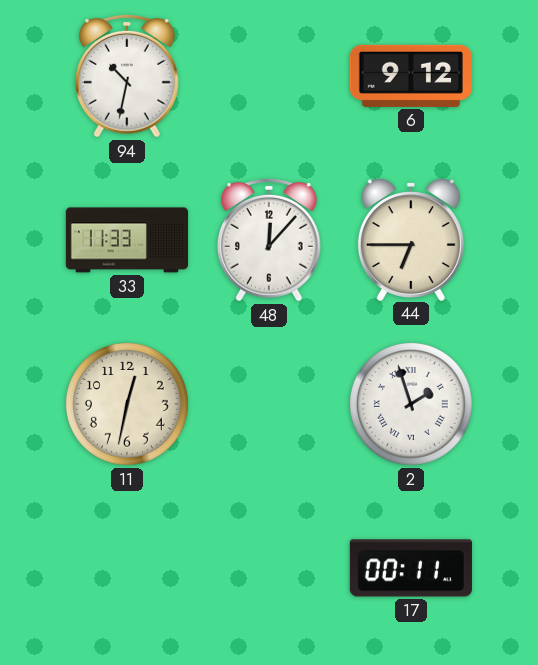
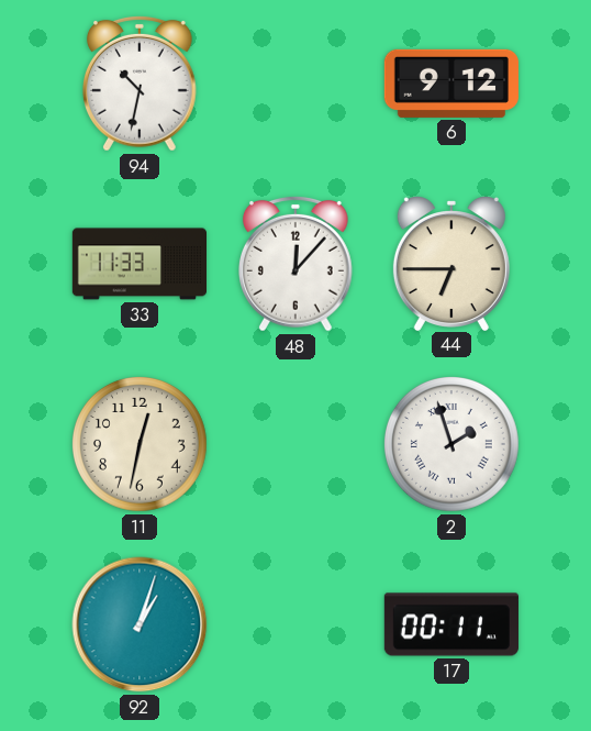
92: none -> 1:03 (140, 624)
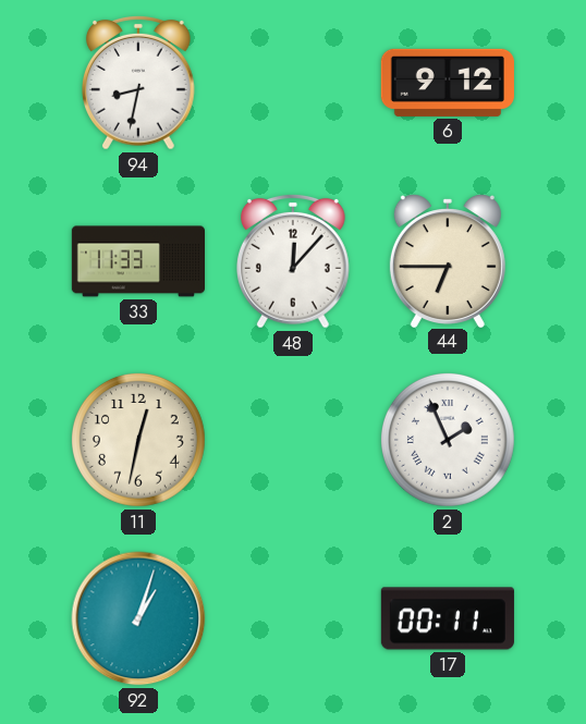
94: 10:32 -> 8:32 (139, 83)
2: 1:57 -> 1:56 (449, 441)
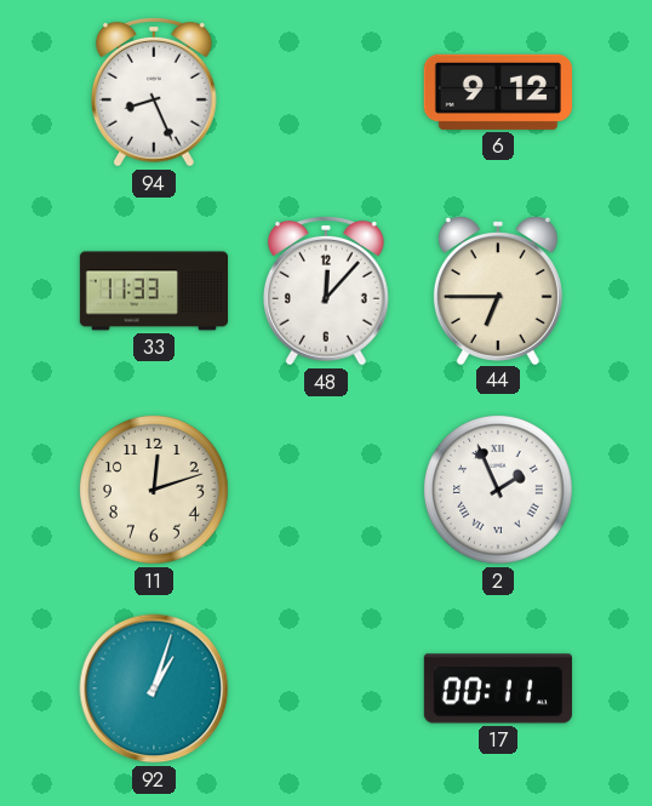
94: 8:32 -> 8:26 (155, 92)
11: 12:32 -> 12:12 (155, 491)
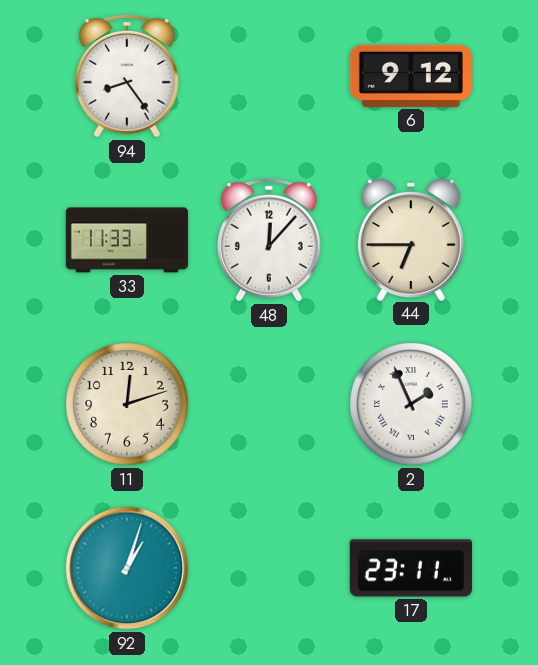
94: 8:26 -> 8:24 (128, 76)
17: 00:11 -> 23:11 (411, 568)
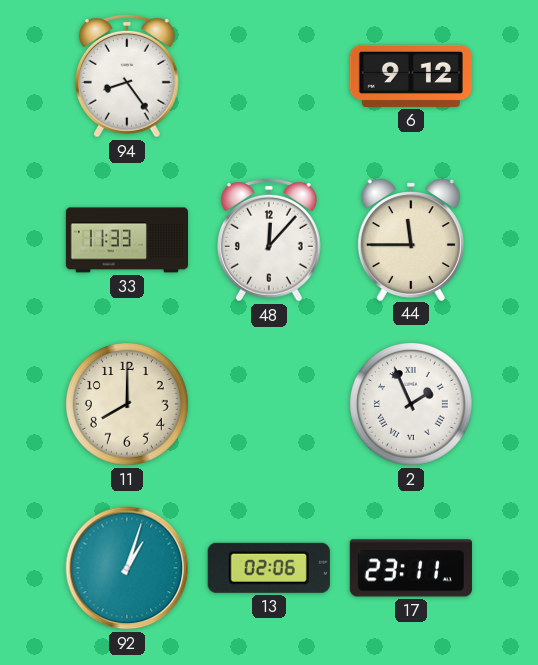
44: 6:45 -> 11:45 (411, 240)
11: 12:12 -> 8:00 (128, 405)
13: none -> 02:06 (269, 568)
